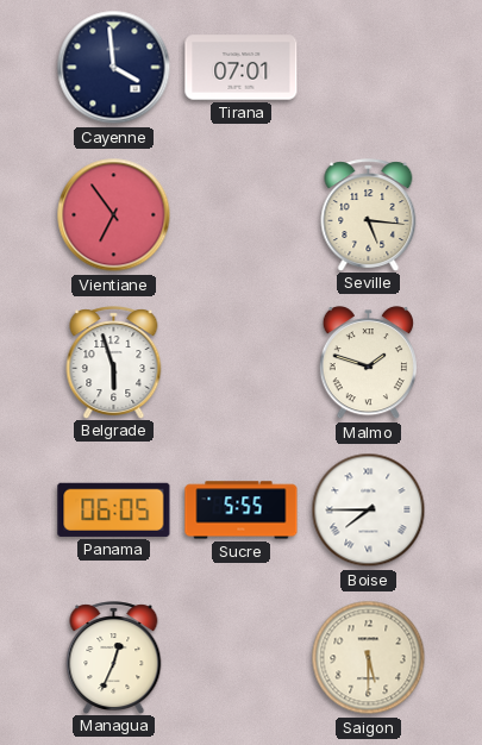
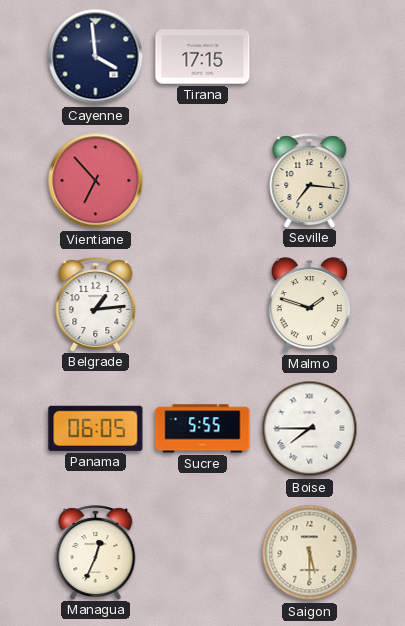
Tirana: 07:01 -> 17:15 (203, 57)
Vientiane: 6:54 -> 6:53 (96, 181)
Seville: 5:16 -> 7:16 (310, 180)
Belgrade: 5:57 -> 1:14 (96, 304)
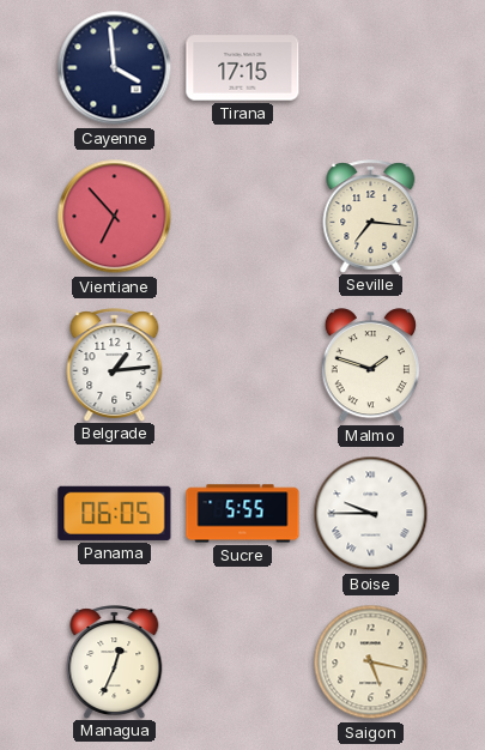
Boise: 7:45 -> 9:45 (371, 514)
Saigon: 5:30 -> 5:17 (371, 663)
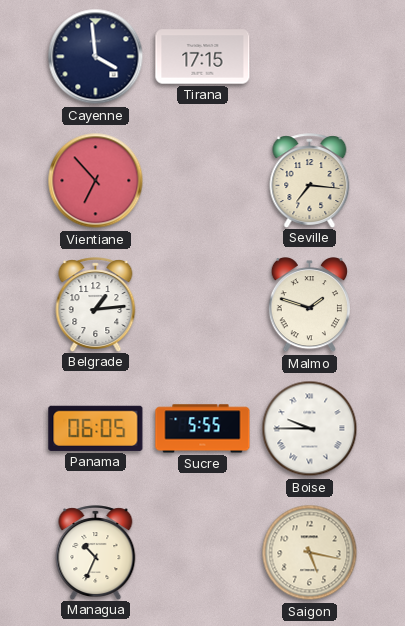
Managua: 12:34 -> 10:34 (96, 552)
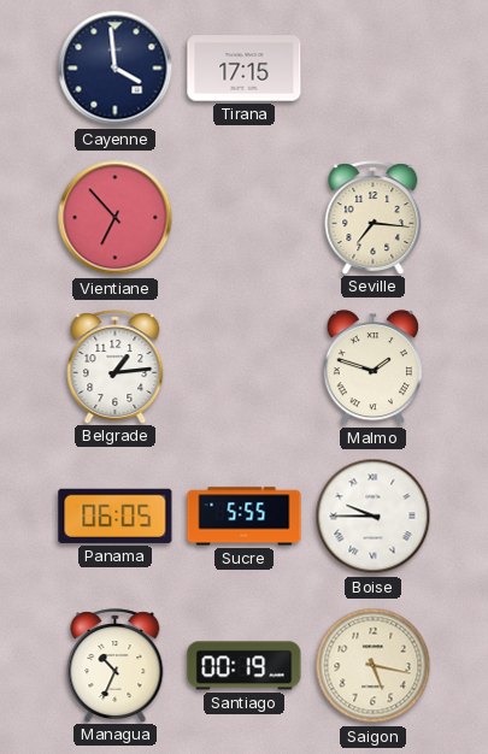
Santiago: none -> 00:19 (245, 666)
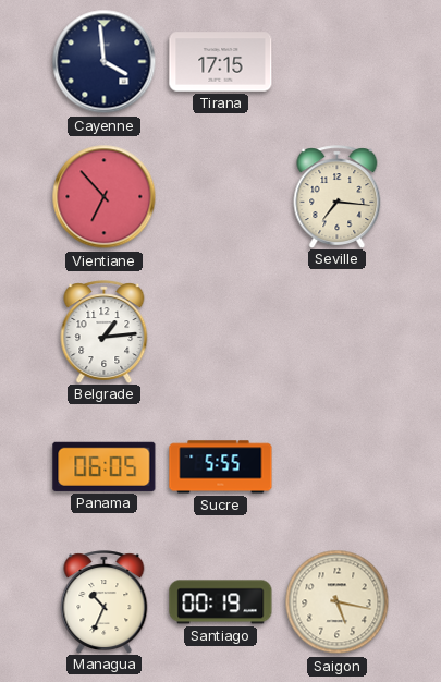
Malmo: 1:48 -> none (372, 367)
Boise: 9:45 -> none (374, 517)
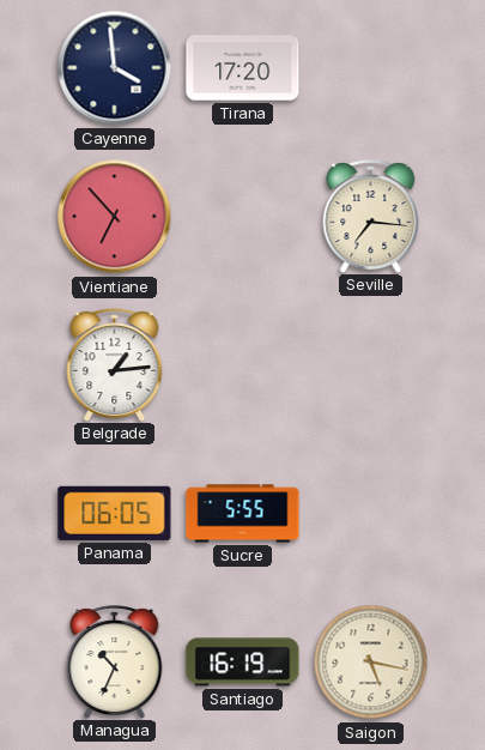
Tirana: 17:15 -> 17:20 (243, 68)
Santiago: 00:19 -> 16:19 (243, 663)
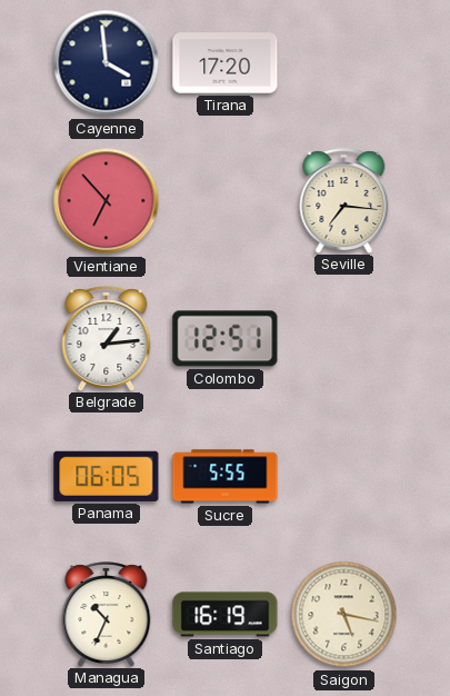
Colombo: none -> 12:51 (226, 339)
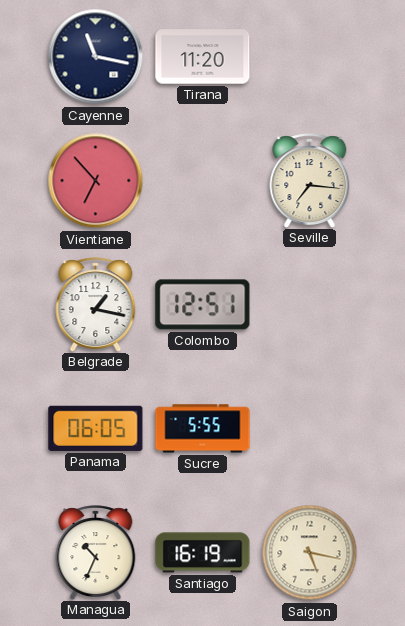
Cayenne: 3:59 -> 11:17 (96, 57)
Tirana: 17:20 -> 11:20 (203, 57)
Belgrade: 1:14 -> 1:17 (96, 304)
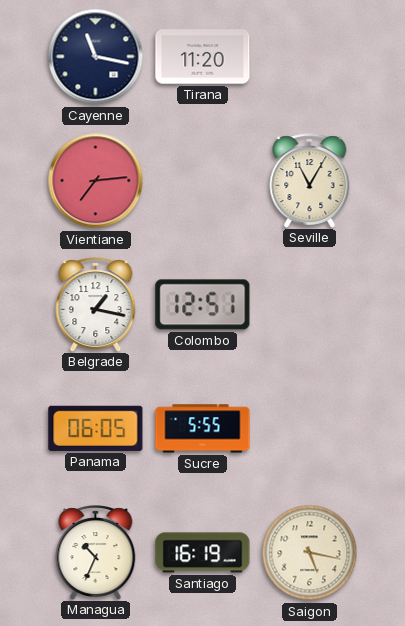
Vientiane: 6:53 -> 7:14 (96, 181)
Seville: 7:16 -> 11:05 (310, 180)
